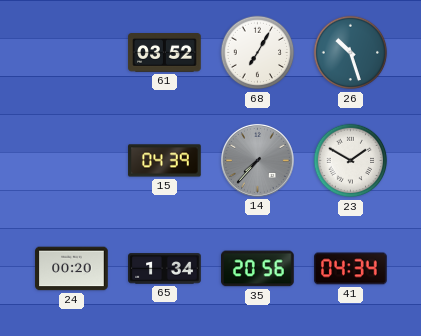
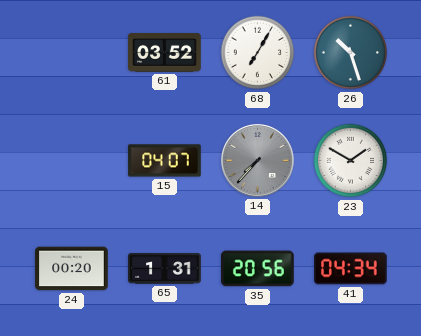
15: 04:39 -> 04:07 (165, 161)
65: 1:34 -> 1:31 (165, 269)
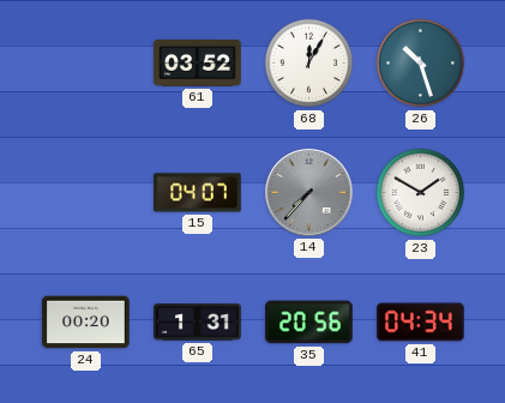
68: 7:05 -> 12:05 (309, 64)
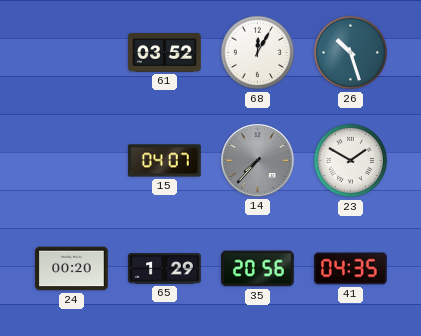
65: 1:31 -> 1:29 (165, 269)
41: 04:34 -> 04:35 (351, 269)
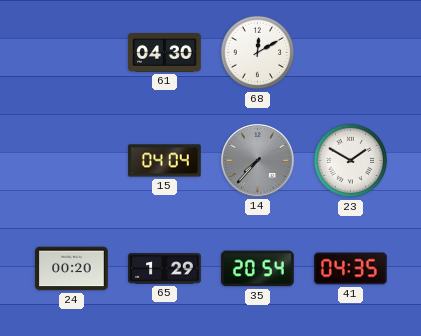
61: 03:52 -> 04:30 (165, 53)
68: 12:05 -> 12:10 (258, 53)
26: 10:27 -> none (351, 53)
15: 04:07 -> 04:04 (165, 161)
35: 20:56 -> 20:54 (258, 269)
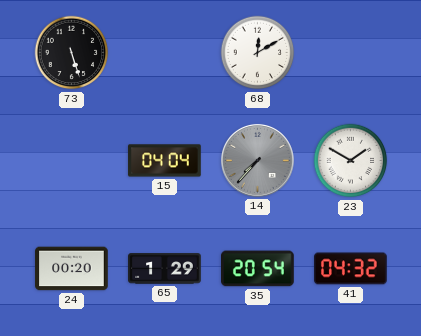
73: none -> 5:27 (72, 53)
61: 04:30 -> none (165, 53)
41: 04:35 -> 04:32 (351, 269)
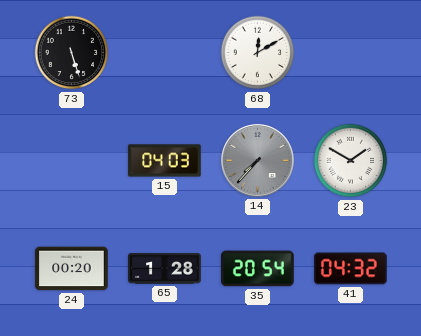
15: 04:04 -> 04:03 (165, 161)
65: 1:29 -> 1:28 (165, 269)
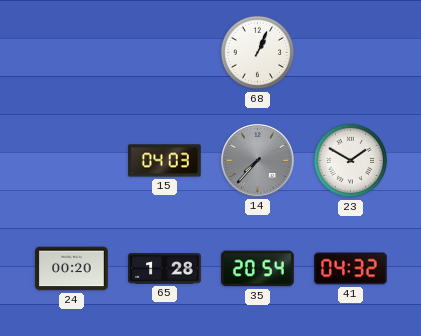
73: 5:27 -> none (72, 53)
68: 12:10 -> 1:04 (258, 53)
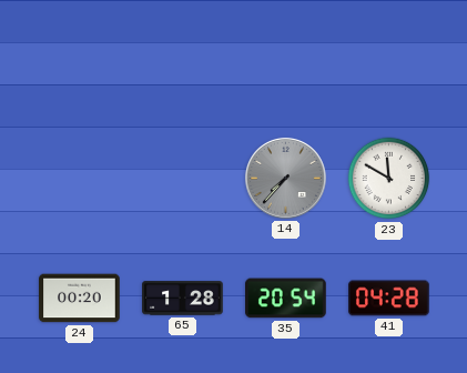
68: 1:04 -> none (258, 53)
15: 04:03 -> none (165, 161)
23: 1:50 -> 11:50 (389, 179)
41: 04:32 -> 04:28 (389, 299)
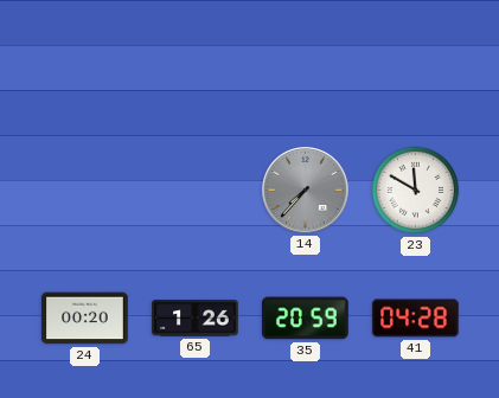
65: 1:28 -> 1:26 (196, 319)
35: 20:54 -> 20:59 (306, 319)
